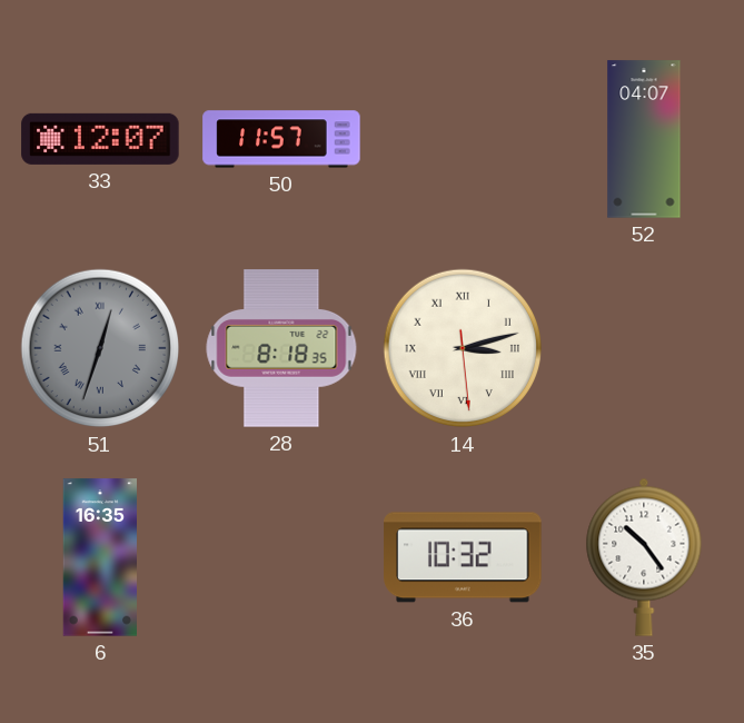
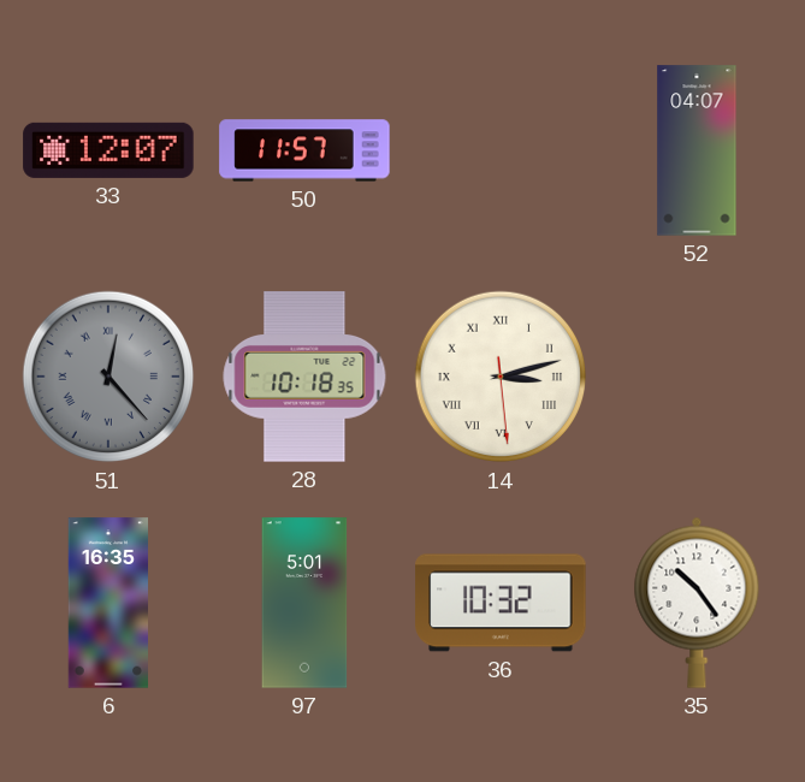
51: 12:33 -> 12:23 (108, 377)
28: 8:18 -> 10:18 (304, 377)
97: none -> 5:01 (304, 603)
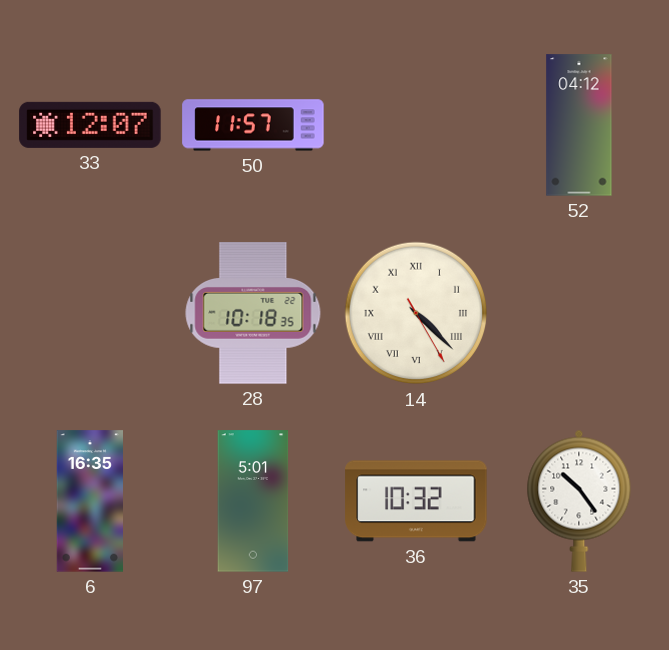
52: 04:07 -> 04:12 (579, 125)
51: 12:23 -> none (108, 377)
14: 3:12 -> 4:22 (416, 313)
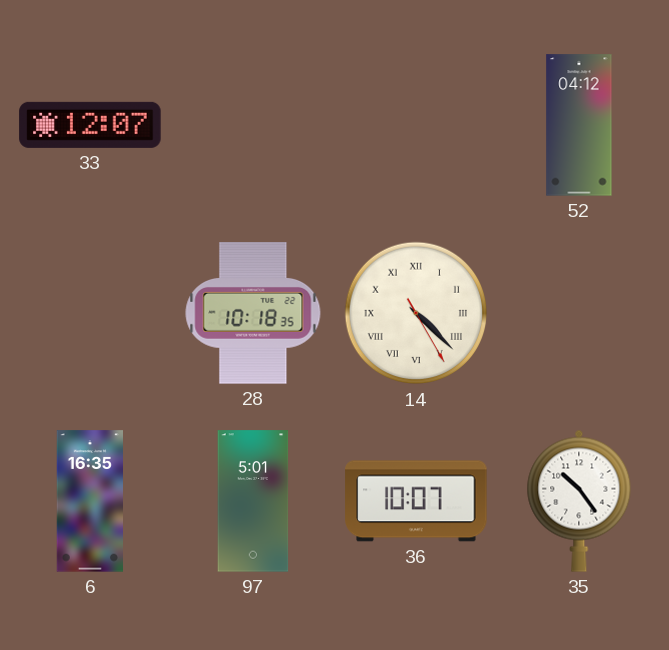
50: 11:57 -> none (253, 125)
36: 10:32 -> 10:07 (416, 501)
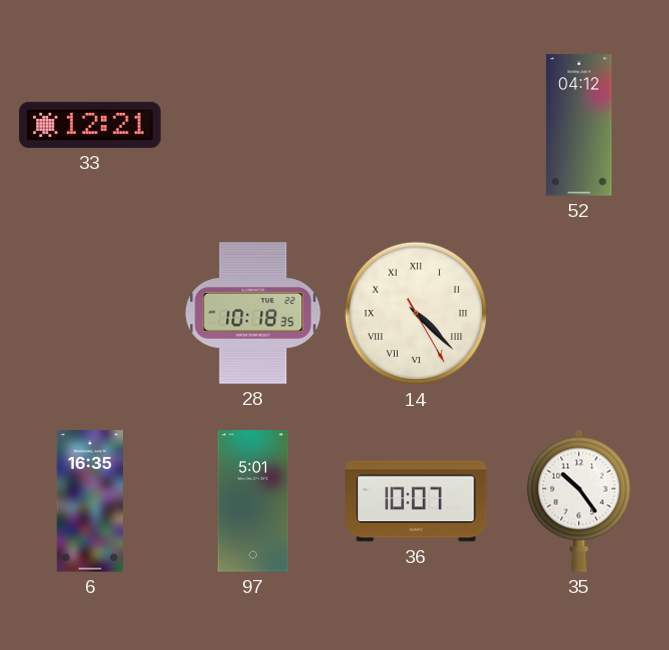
33: 12:07 -> 12:21 (90, 125)
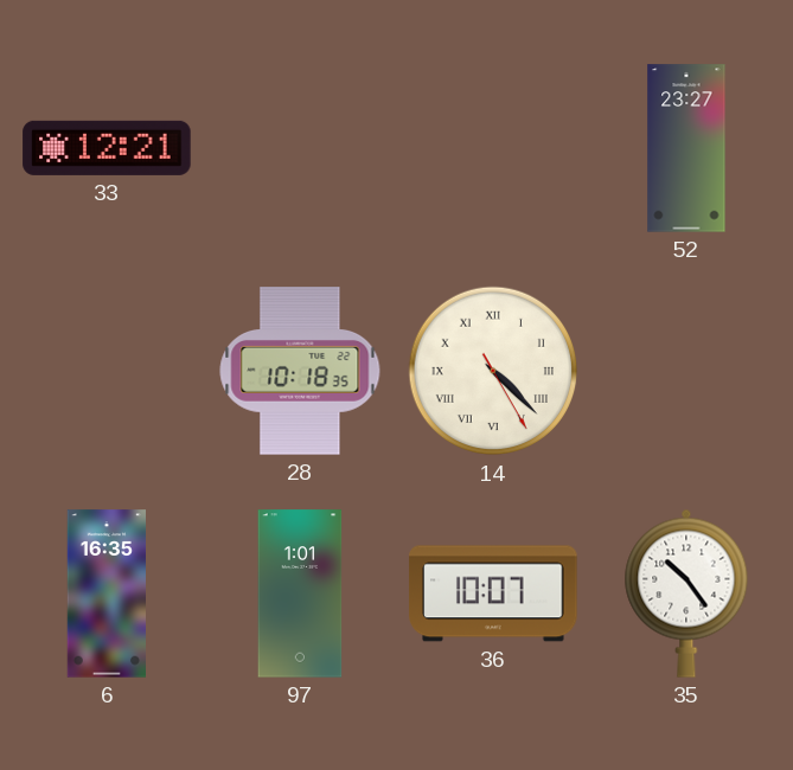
52: 04:12 -> 23:27 (686, 148)
97: 5:01 -> 1:01 (300, 593)
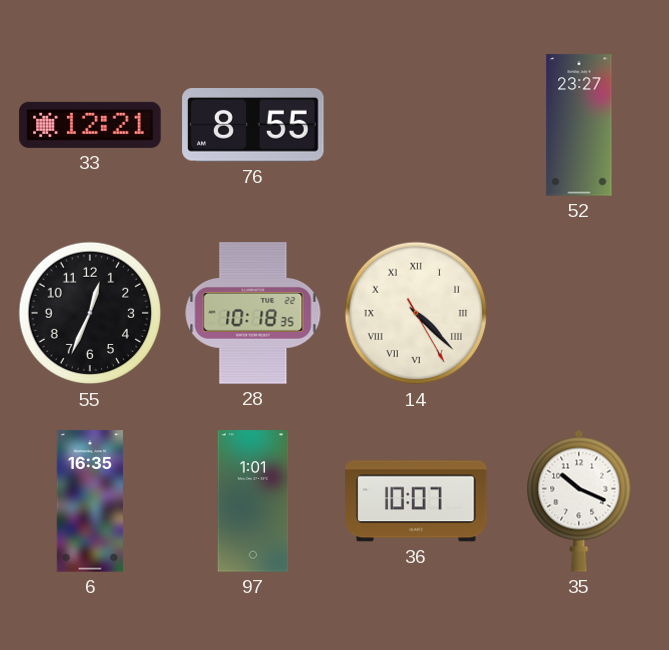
76: none -> 8:55 (253, 125)
55: none -> 12:34 (90, 313)
35: 10:24 -> 10:19 (579, 501)
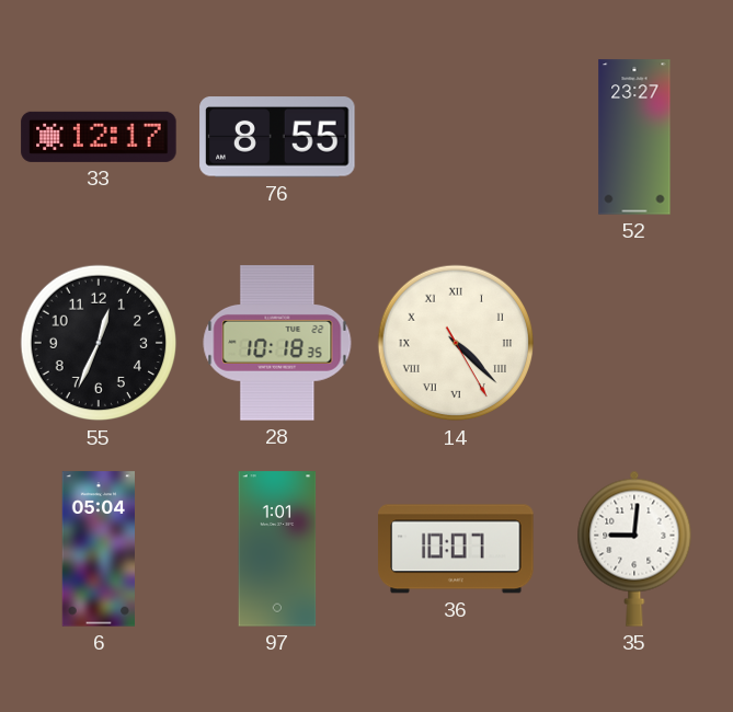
33: 12:21 -> 12:17 (99, 137)
6: 16:35 -> 05:04 (99, 549)
35: 10:19 -> 9:01 (634, 549)
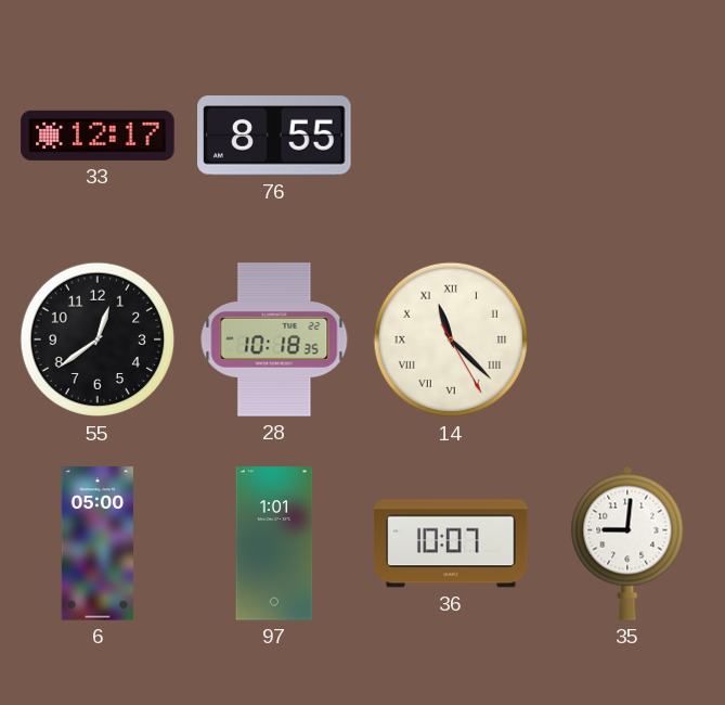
52: 23:27 -> none (634, 137)
55: 12:34 -> 12:39 (98, 339)
14: 4:22 -> 11:22 (451, 339)
6: 05:04 -> 05:00 (98, 543)
